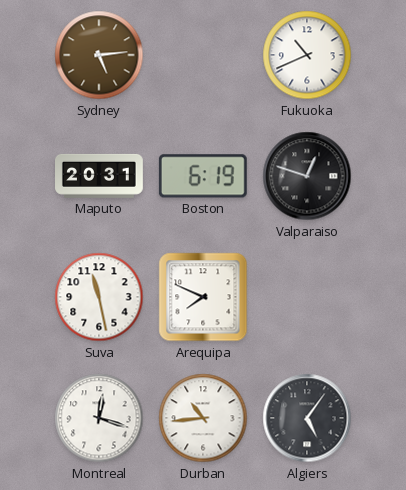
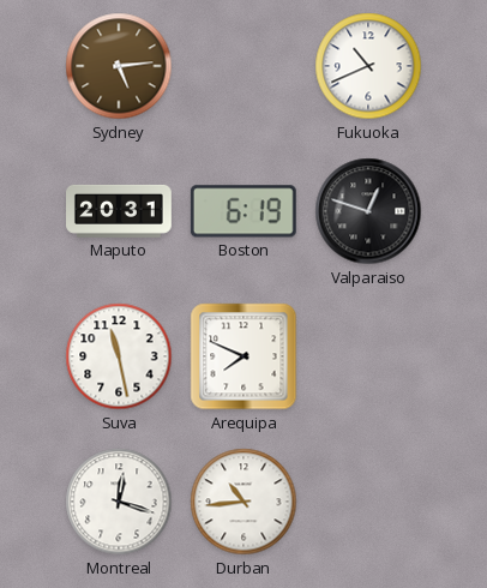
Algiers: 5:06 -> none (307, 418)
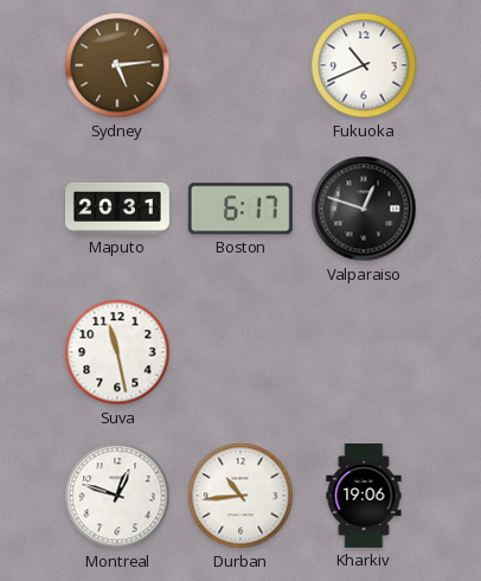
Boston: 6:19 -> 6:17 (240, 209)
Arequipa: 7:49 -> none (243, 356)
Montreal: 12:18 -> 12:48 (117, 496)
Kharkiv: none -> 19:06 (364, 497)
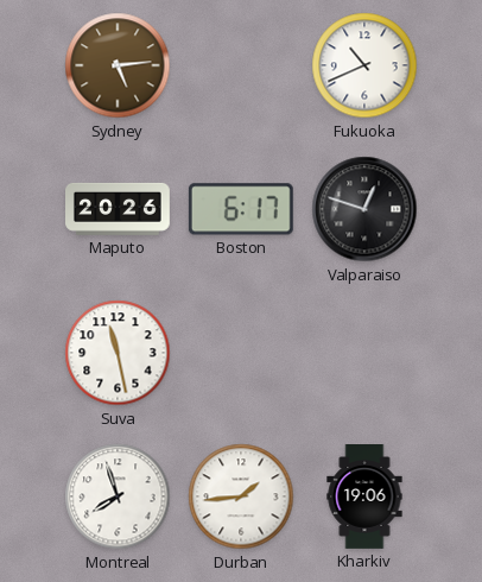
Maputo: 20:31 -> 20:26 (119, 209)
Montreal: 12:48 -> 7:57 (118, 496)
Durban: 10:44 -> 1:44 (241, 496)
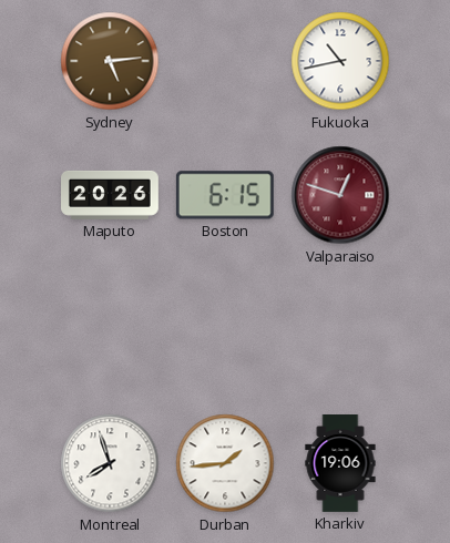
Fukuoka: 10:41 -> 10:43 (340, 61)
Boston: 6:17 -> 6:15 (225, 195)
Valparaiso dial: black -> burgundy (340, 195)
Suva: 11:28 -> none (118, 353)
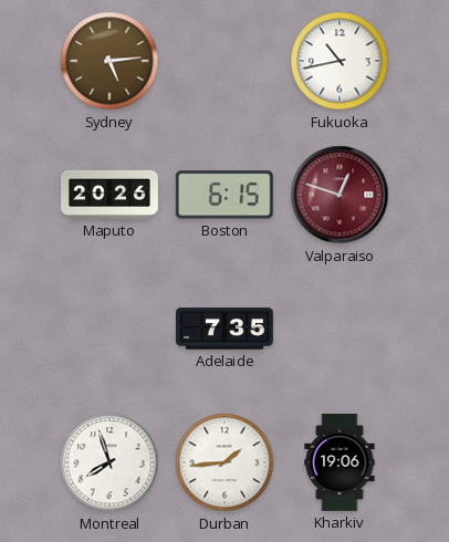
Adelaide: none -> 7:35 (226, 329)
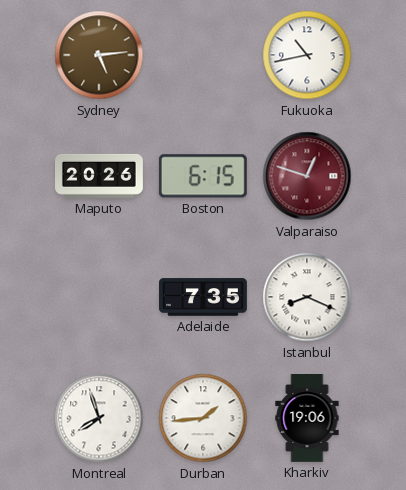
Istanbul: none -> 8:19 (307, 297)
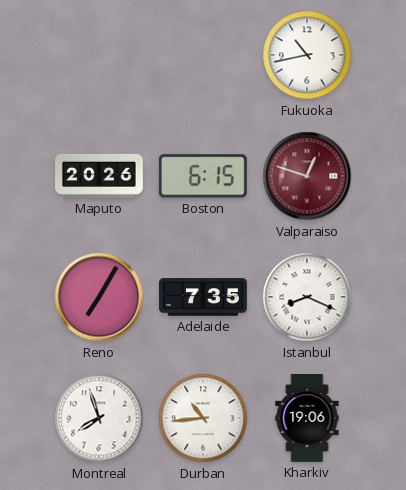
Sydney: 5:14 -> none (99, 55)
Reno: none -> 7:05 (99, 297)
Durban: 1:44 -> 10:44 (203, 418)
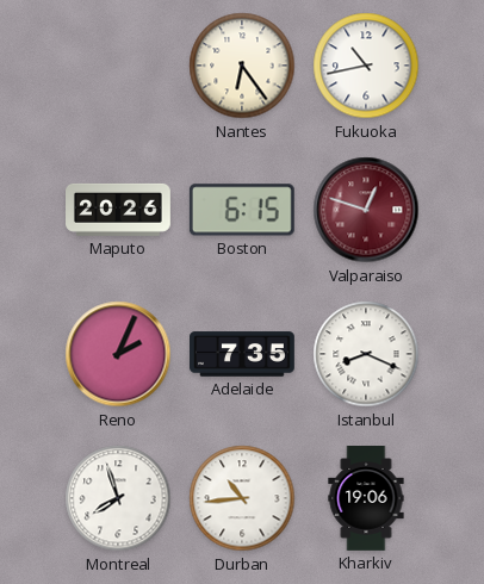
Nantes: none -> 6:24 (242, 66)
Reno: 7:05 -> 2:04 (118, 354)
